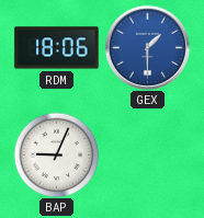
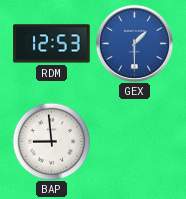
RDM: 18:06 -> 12:53 (52, 44)
BAP: 9:04 -> 8:59 (51, 141)
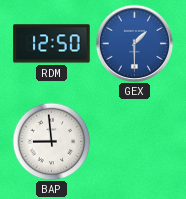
RDM: 12:53 -> 12:50 (52, 44)
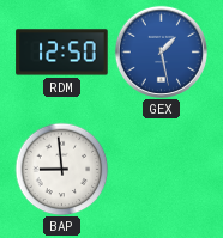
GEX: 1:30 -> 1:28 (161, 51)
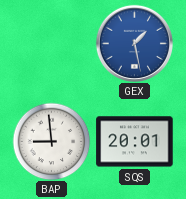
RDM: 12:50 -> none (62, 53)
SQS: none -> 20:01 (135, 142)
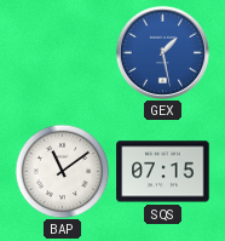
BAP: 8:59 -> 11:09 (62, 171)
SQS: 20:01 -> 07:15 (163, 172)
